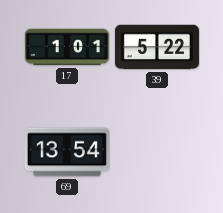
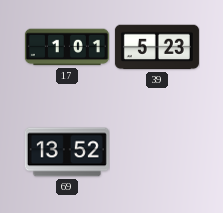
39: 5:22 -> 5:23 (157, 47)
69: 13:54 -> 13:52 (67, 152)
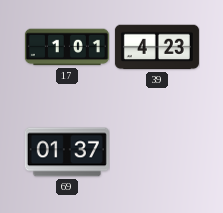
39: 5:23 -> 4:23 (157, 47)
69: 13:52 -> 01:37 (67, 152)
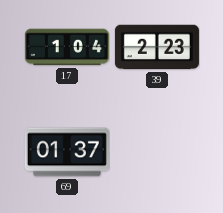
17: 1:01 -> 1:04 (67, 47)
39: 4:23 -> 2:23 (157, 47)
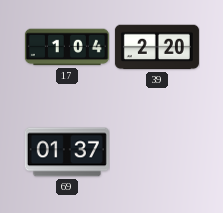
39: 2:23 -> 2:20 (157, 47)
